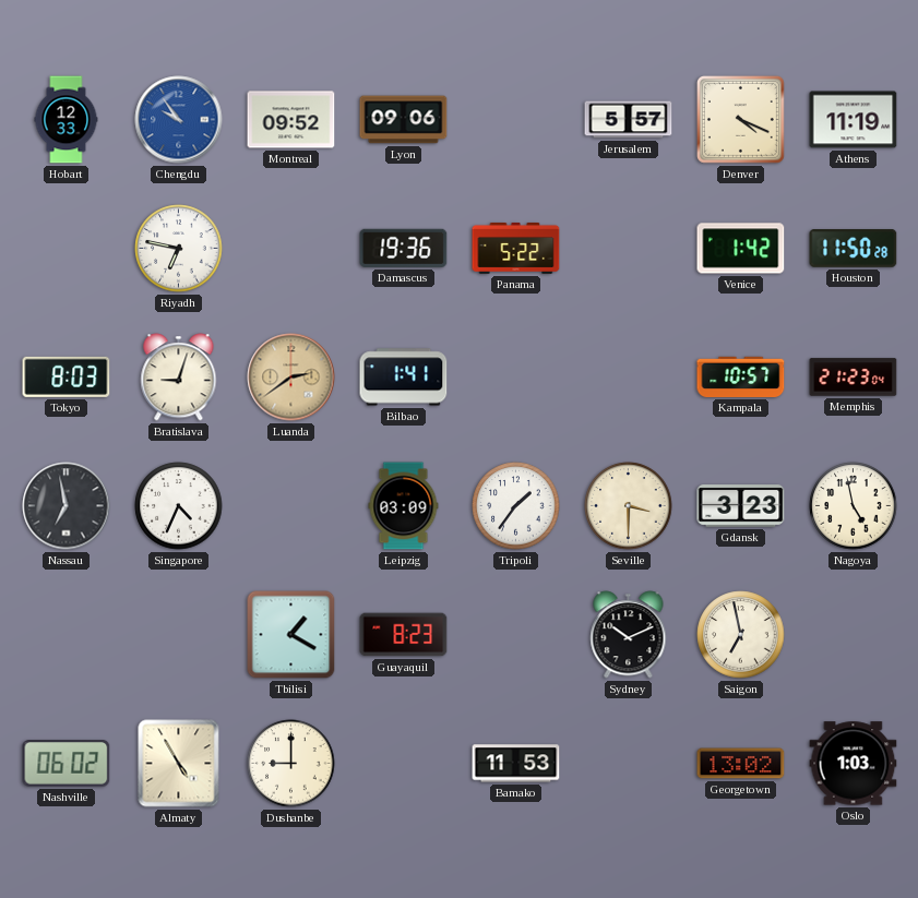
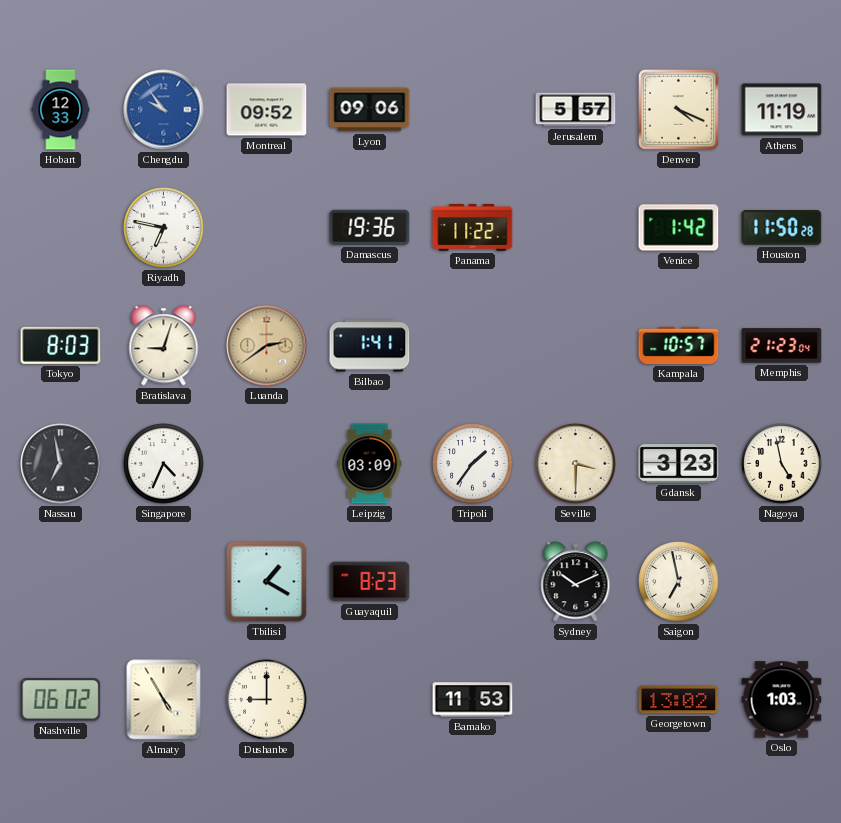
Panama: 5:22 -> 11:22 (473, 227)
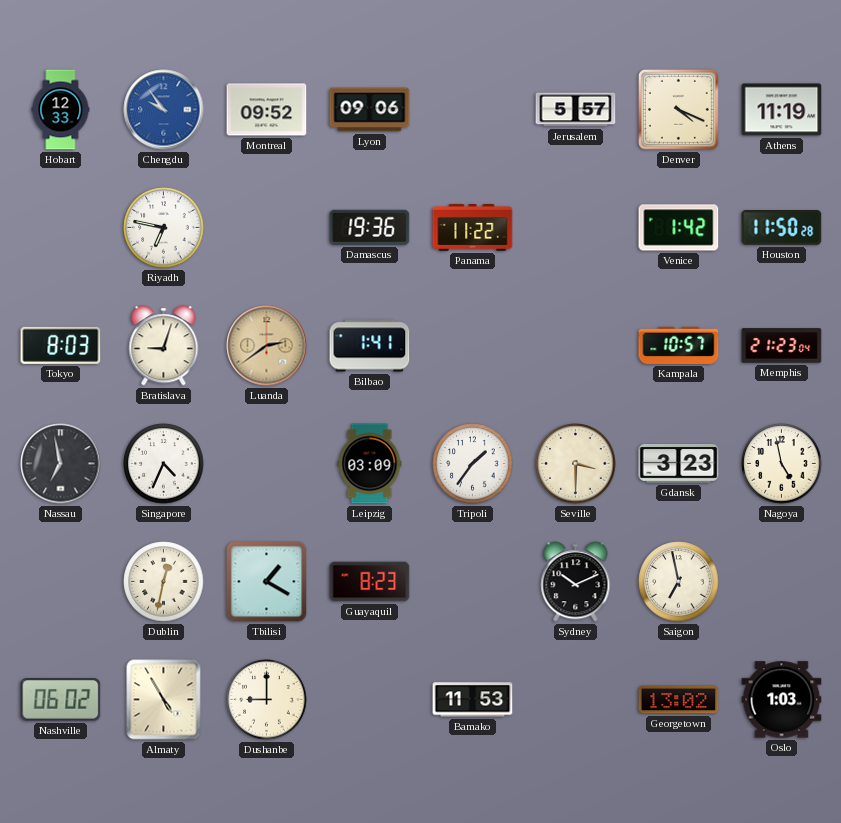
Dublin: none -> 12:32 (164, 582)
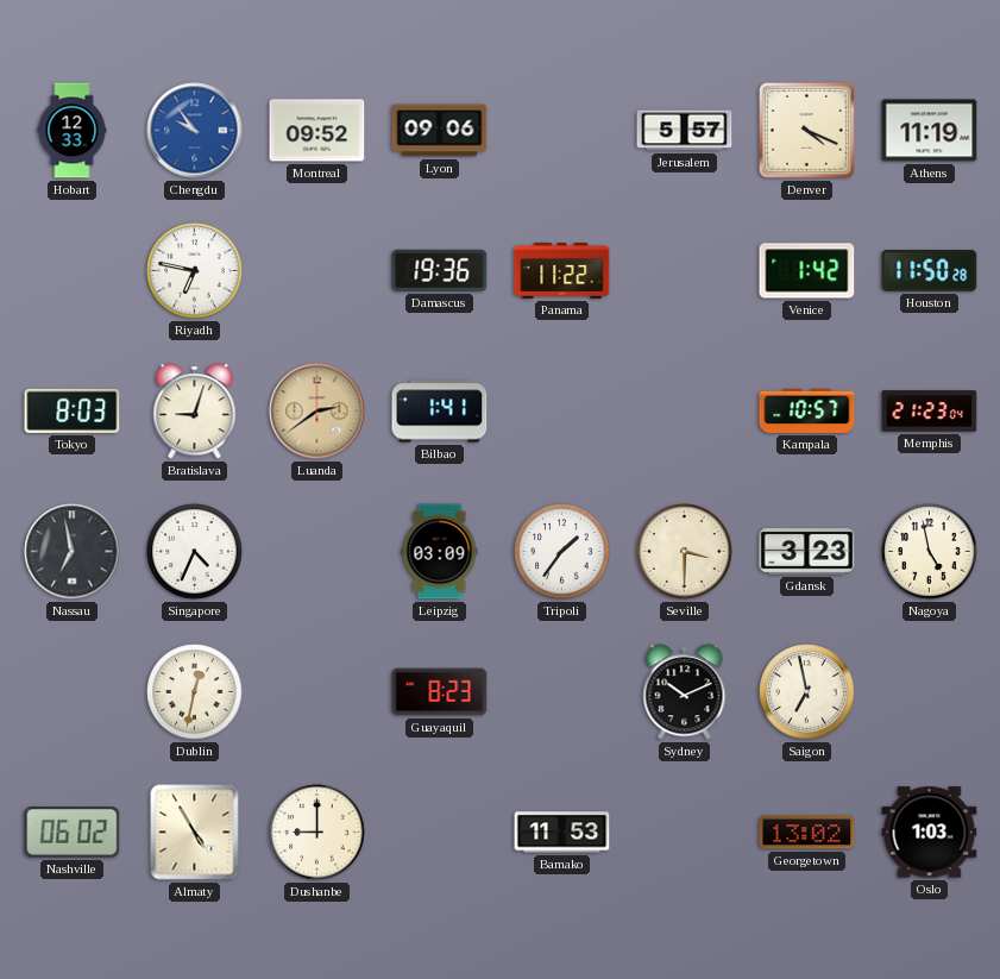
Tbilisi: 1:20 -> none (267, 582)
